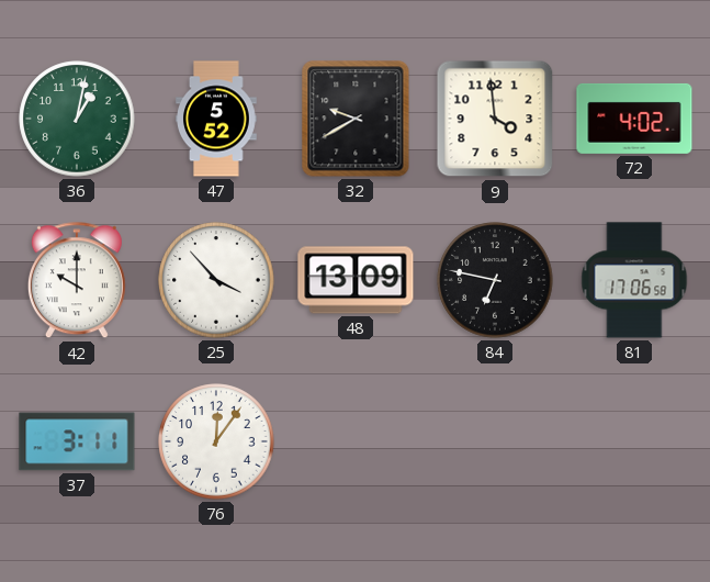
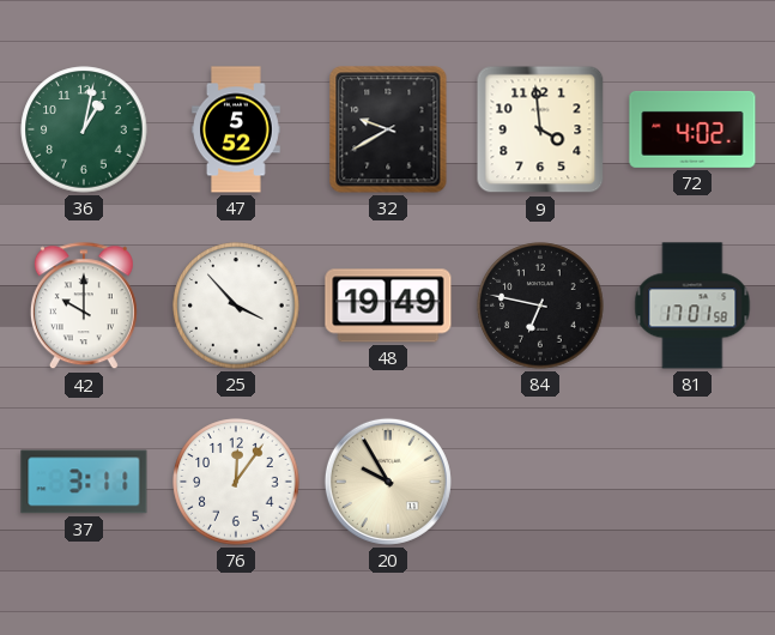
48: 13:09 -> 19:49 (388, 306)
81: 17:06 -> 17:01 (692, 306)
20: none -> 9:55 (388, 482)
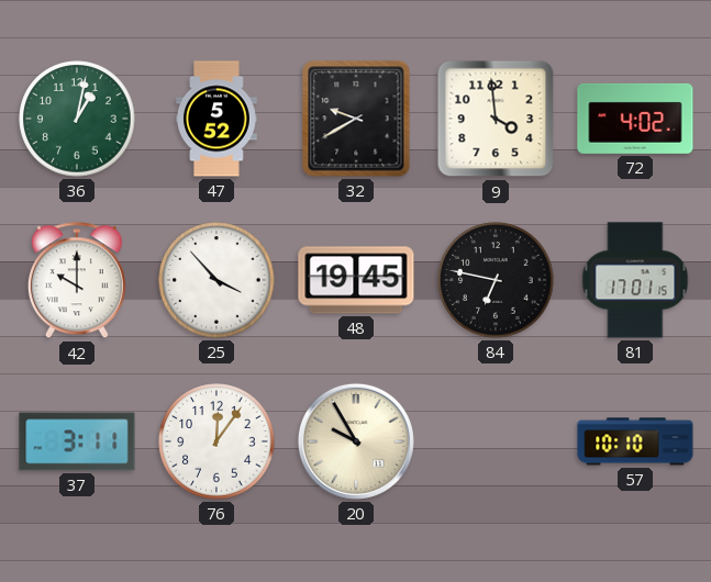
48: 19:49 -> 19:45 (356, 280)
81: 17:01:58 -> 17:01:15 (635, 280)
57: none -> 10:10 (635, 441)
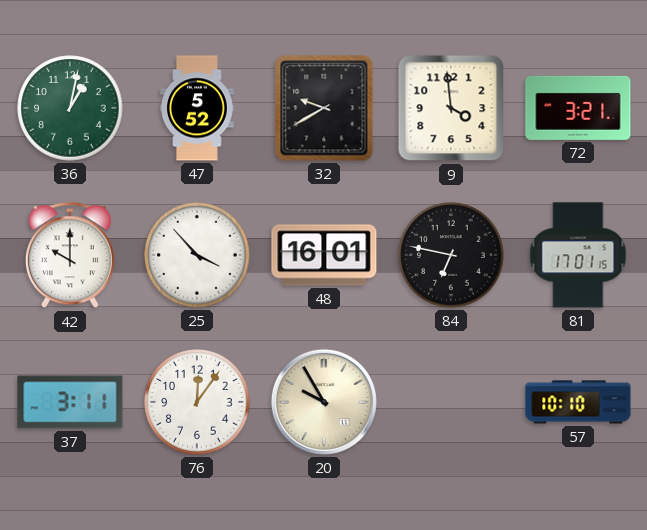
72: 4:02 -> 3:21 (578, 108)
48: 19:45 -> 16:01 (324, 255)
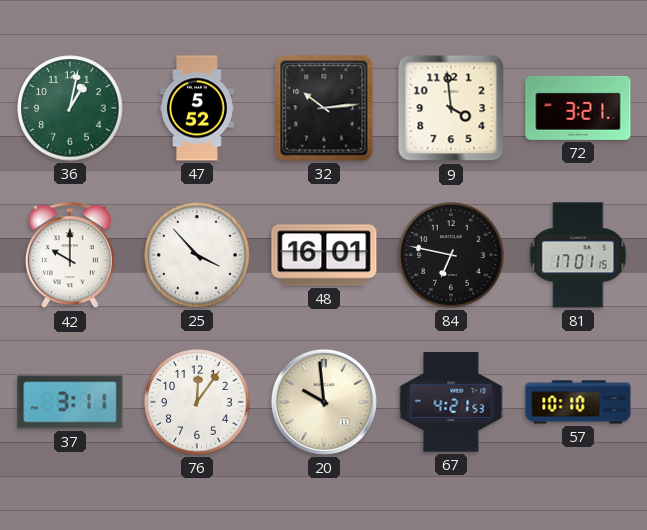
32: 9:40 -> 10:14 (324, 108)
20: 9:55 -> 9:59 (324, 402)
67: none -> 4:21 (451, 402)
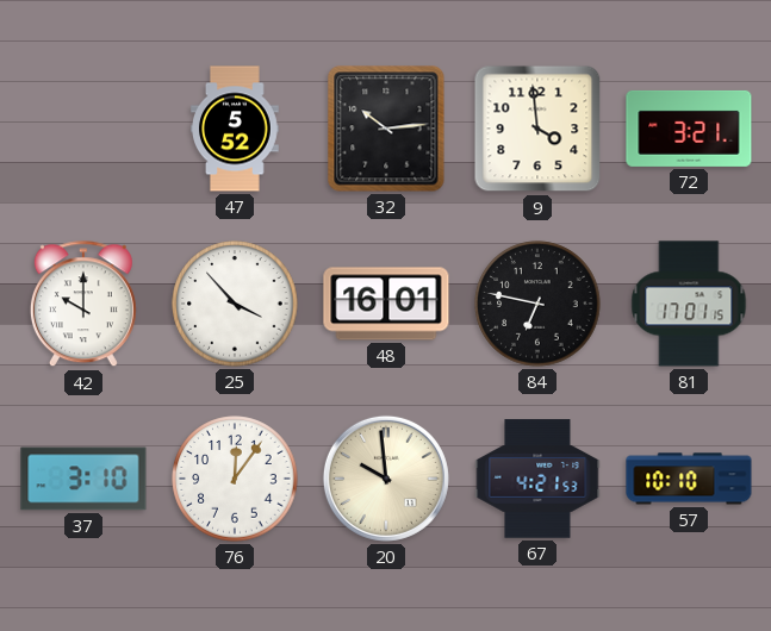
36: 1:02 -> none (70, 108)
37: 3:11 -> 3:10 (83, 479)
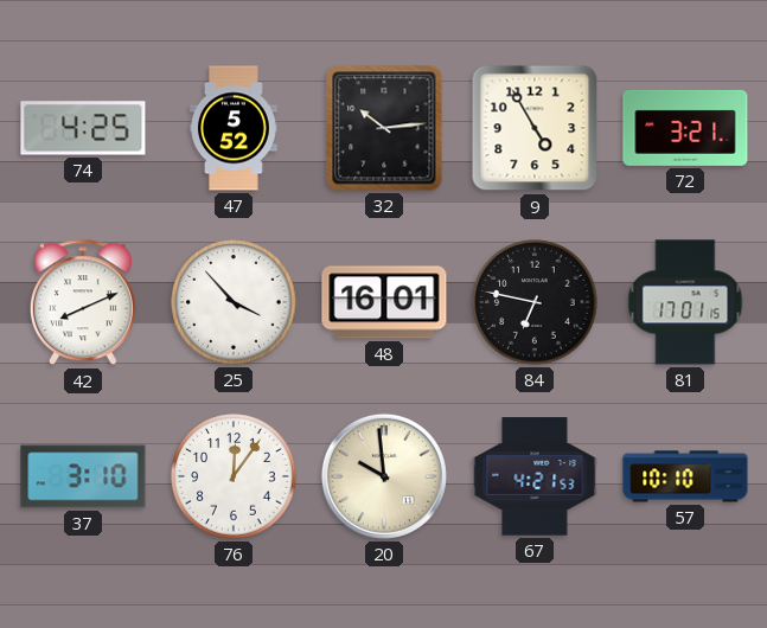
74: none -> 4:25 (83, 128)
9: 3:59 -> 4:55 (535, 128)
42: 10:00 -> 8:11 (83, 303)
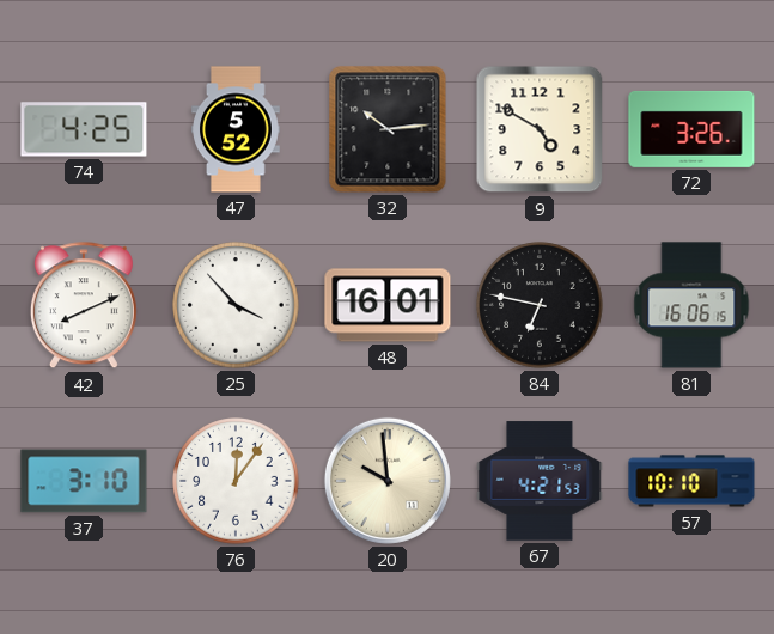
9: 4:55 -> 4:50 (540, 129)
72: 3:21 -> 3:26 (691, 129)
81: 17:01 -> 16:06 (691, 305)
